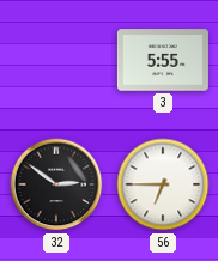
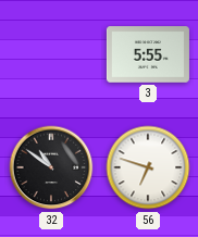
32: 2:51 -> 10:51 (51, 167)
56: 6:45 -> 6:48 (148, 167)
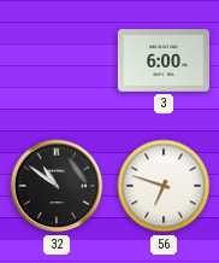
3: 5:55 -> 6:00 (164, 60)
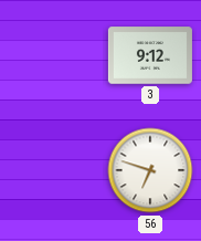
3: 6:00 -> 9:12 (150, 55)
32: 10:51 -> none (57, 186)
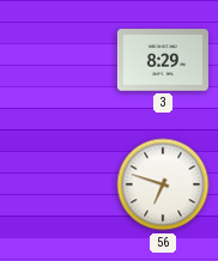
3: 9:12 -> 8:29 (163, 60)
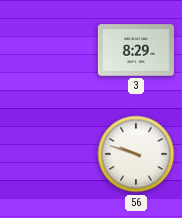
56: 6:48 -> 9:48 (136, 154)
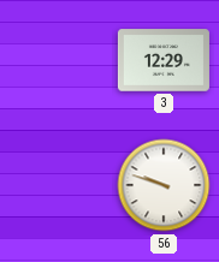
3: 8:29 -> 12:29 (164, 60)
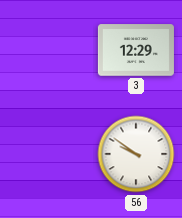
56: 9:48 -> 9:51 (136, 154)
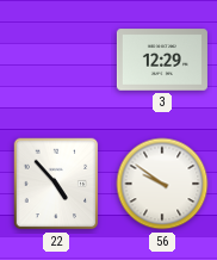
22: none -> 4:53 (56, 184)
